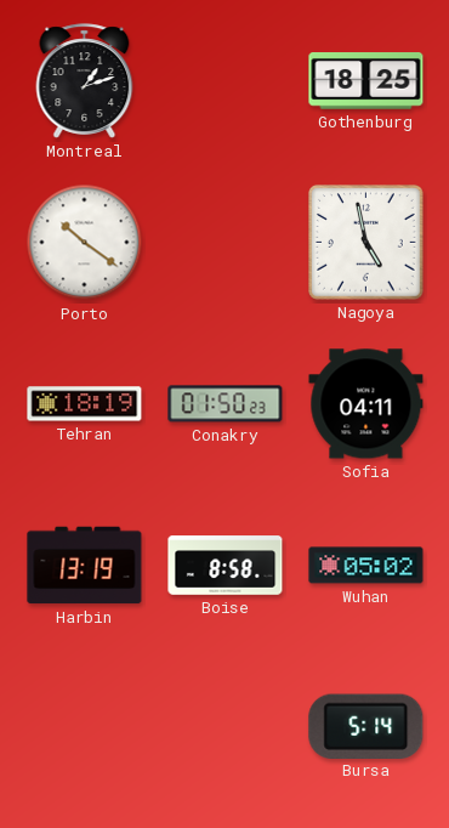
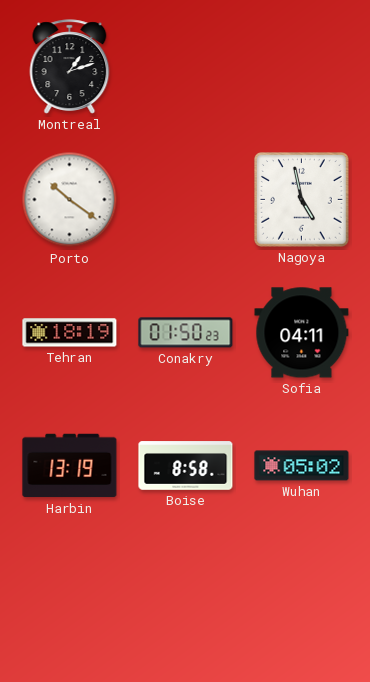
Gothenburg: 18:25 -> none (366, 81)
Bursa: 5:14 -> none (366, 726)
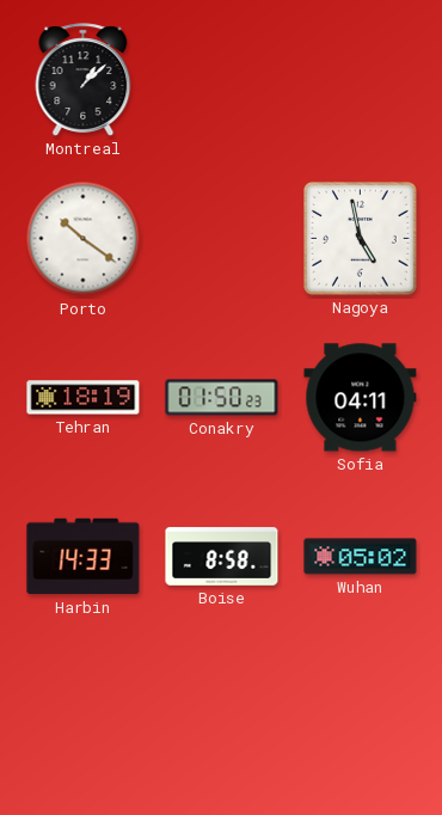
Montreal: 1:12 -> 1:08 (84, 80)
Harbin: 13:19 -> 14:33 (84, 557)
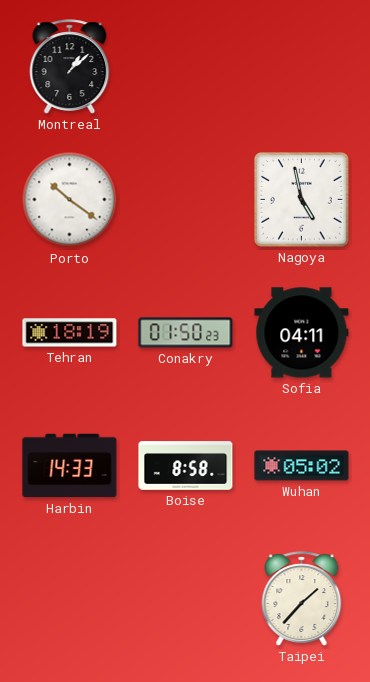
Taipei: none -> 1:37 (302, 599)
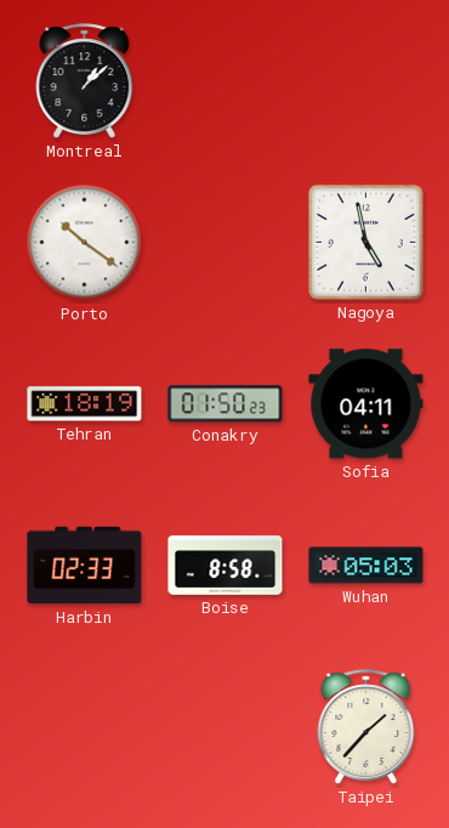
Harbin: 14:33 -> 02:33 (85, 566)
Wuhan: 05:02 -> 05:03 (366, 566)
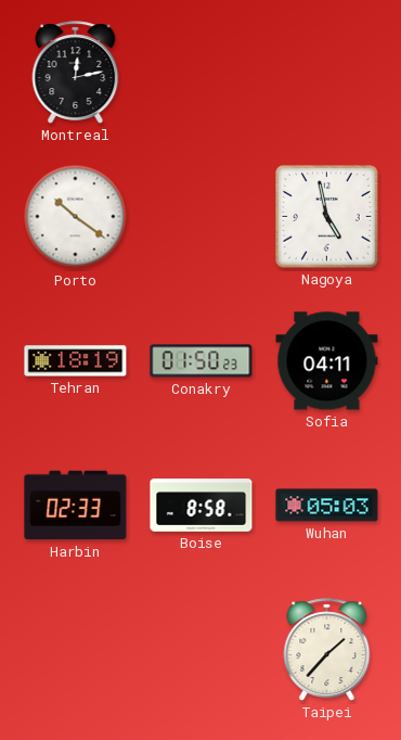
Montreal: 1:08 -> 12:13 (76, 73)
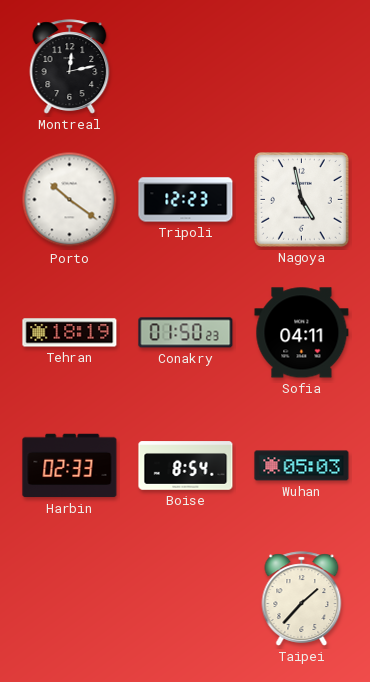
Tripoli: none -> 12:23 (186, 200)
Boise: 8:58 -> 8:54 (186, 466)
